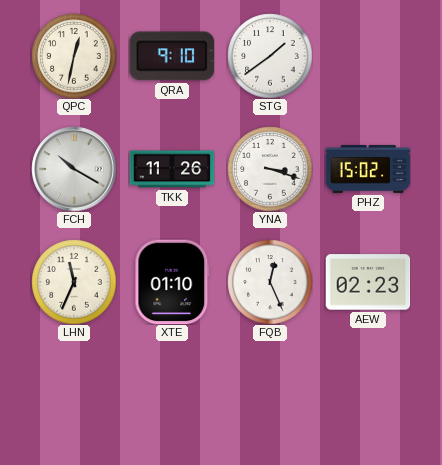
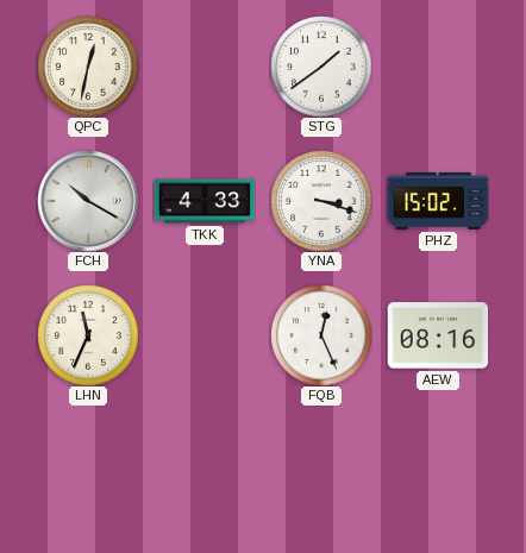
QRA: 9:10 -> none (172, 56)
TKK: 11:26 -> 4:33 (205, 201)
XTE: 01:10 -> none (172, 282)
AEW: 02:23 -> 08:16 (438, 335)
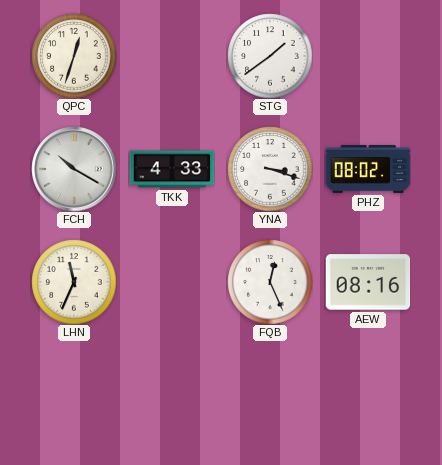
QPC: 12:32 -> 12:33 (74, 56)
PHZ: 15:02 -> 08:02 (368, 169)
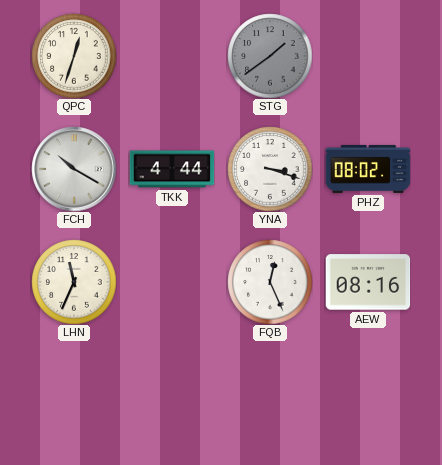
STG dial: white -> grey (270, 56)
TKK: 4:33 -> 4:44 (172, 169)
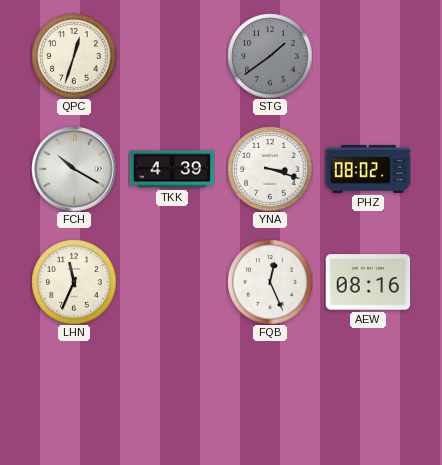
TKK: 4:44 -> 4:39 (172, 169)
